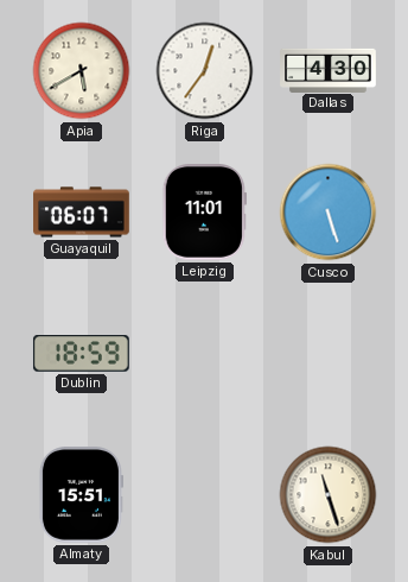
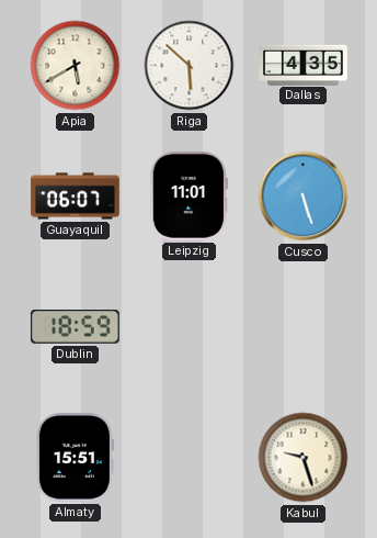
Riga: 12:36 -> 5:52 (190, 66)
Dallas: 4:30 -> 4:35 (304, 65)
Kabul: 11:27 -> 9:27 (304, 458)
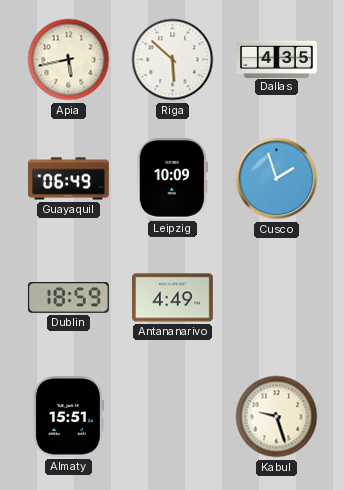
Apia: 5:40 -> 5:43 (69, 60)
Guayaquil: 06:07 -> 06:49 (69, 179)
Leipzig: 11:01 -> 10:09 (172, 179)
Cusco: 5:27 -> 1:57 (277, 179)
Antananarivo: none -> 4:49 (173, 298)
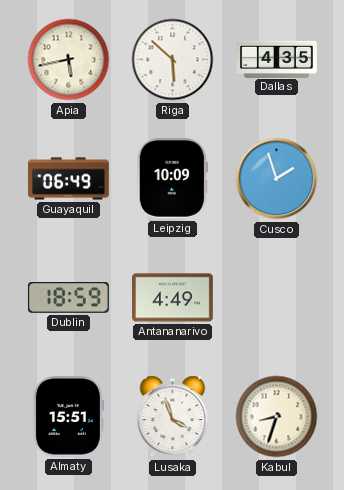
Lusaka: none -> 3:57 (173, 417)
Kabul: 9:27 -> 8:33 (277, 417)
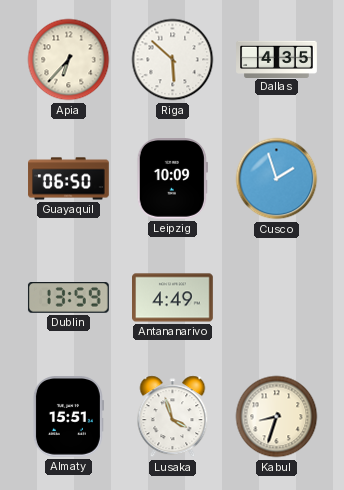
Apia: 5:43 -> 6:37 (69, 60)
Guayaquil: 06:49 -> 06:50 (69, 179)
Dublin: 18:59 -> 13:59 (68, 298)
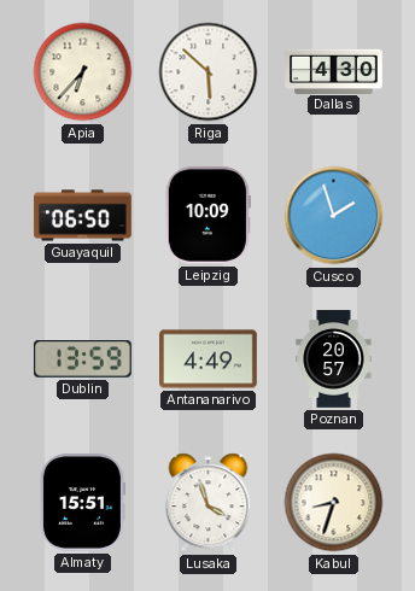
Dallas: 4:35 -> 4:30 (334, 71)
Poznan: none -> 20:57 (334, 359)
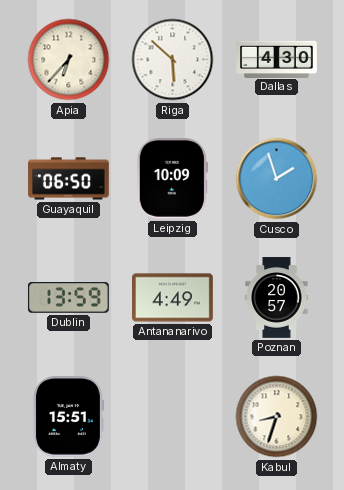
Lusaka: 3:57 -> none (209, 503)
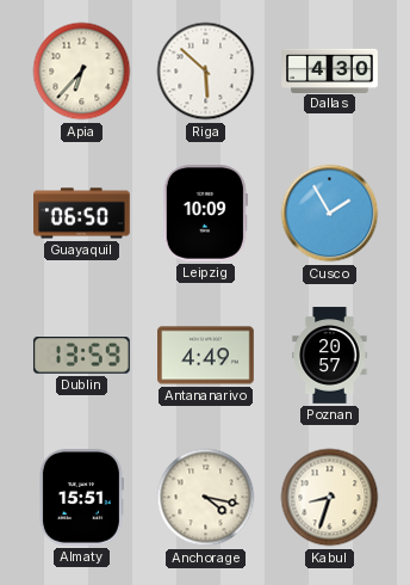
Cusco: 1:57 -> 1:55 (330, 214)
Anchorage: none -> 4:17 (206, 498)
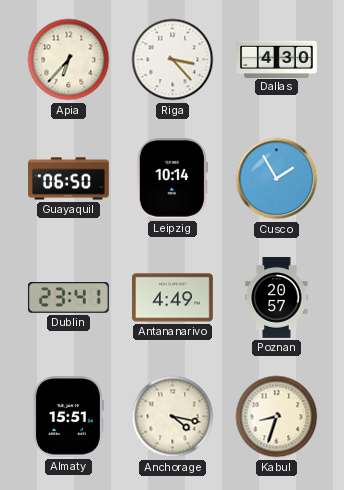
Riga: 5:52 -> 3:23 (173, 60)
Leipzig: 10:09 -> 10:14 (172, 179)
Dublin: 13:59 -> 23:41 (68, 298)
